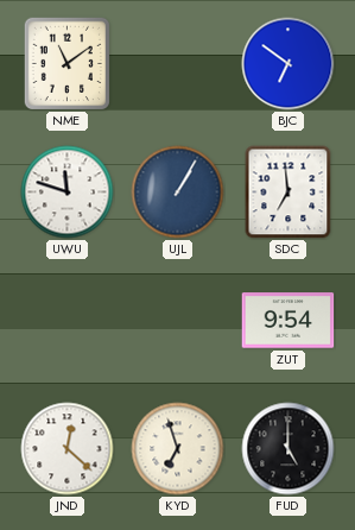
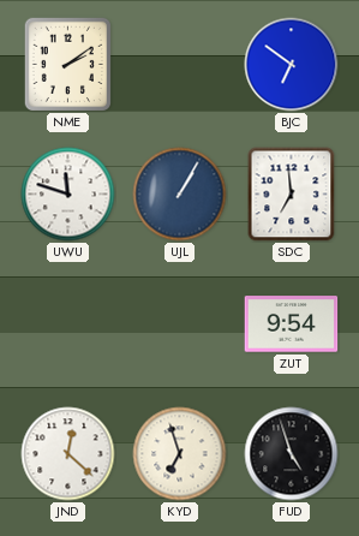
NME: 11:09 -> 2:09 (67, 64)
FUD: 5:00 -> 4:57 (292, 454)
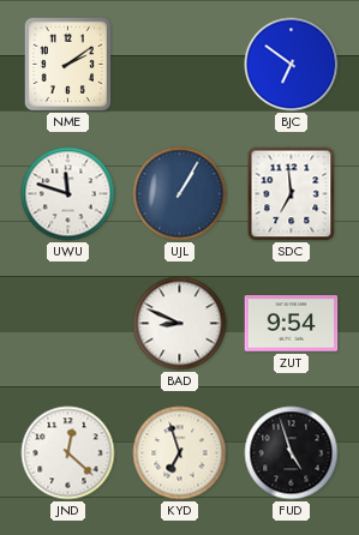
BAD: none -> 8:49 (180, 324)
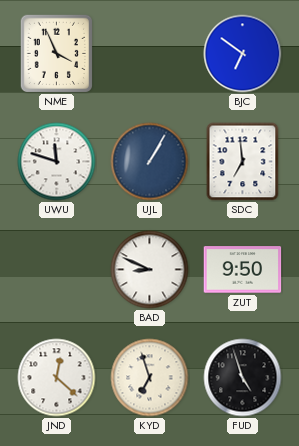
NME: 2:09 -> 3:56 (56, 53)
ZUT: 9:54 -> 9:50 (243, 270)
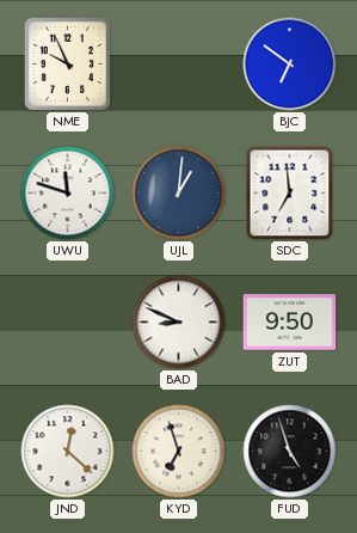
NME: 3:56 -> 9:56 (67, 63)
UJL: 1:05 -> 1:01 (179, 194)
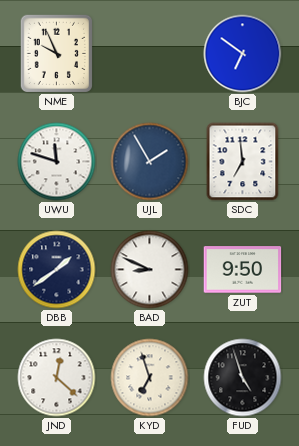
UJL: 1:01 -> 1:55 (150, 162)
DBB: none -> 1:39 (57, 270)
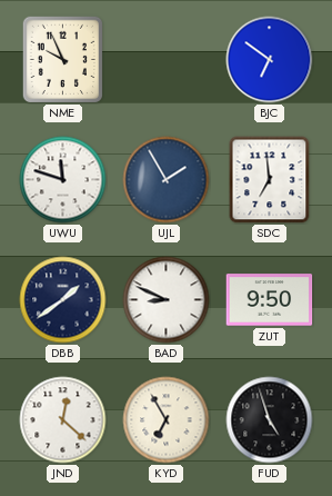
KYD: 6:57 -> 6:55 (167, 420)
